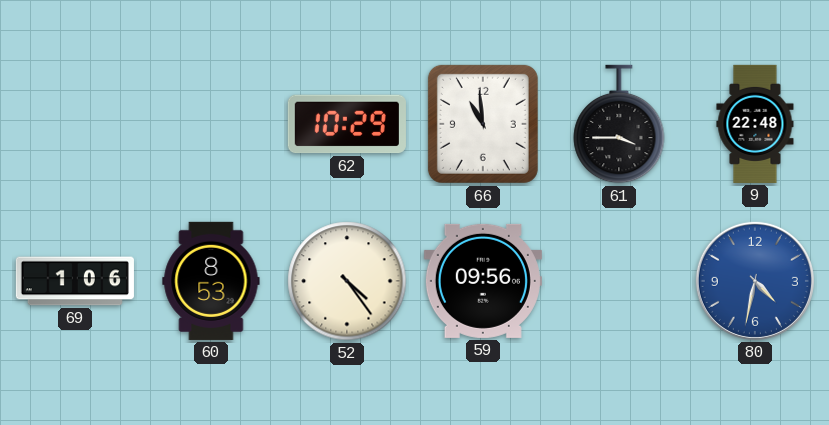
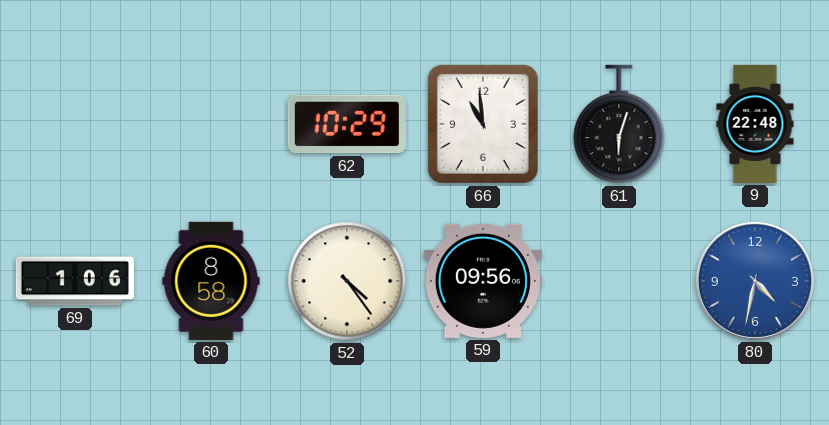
61: 3:45 -> 6:03 (619, 124)
60: 8:53 -> 8:58 (211, 281)
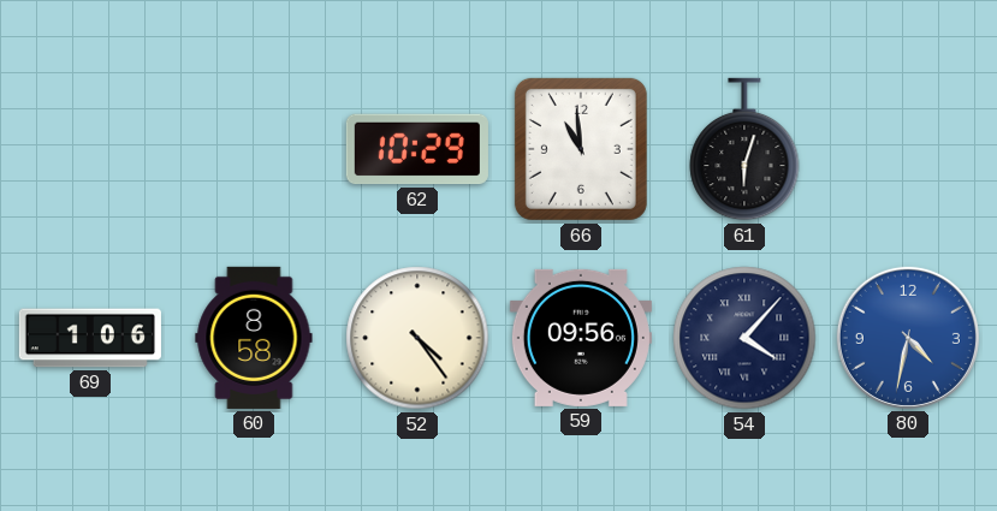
9: 22:48 -> none (755, 124)
54: none -> 4:07 (744, 338)
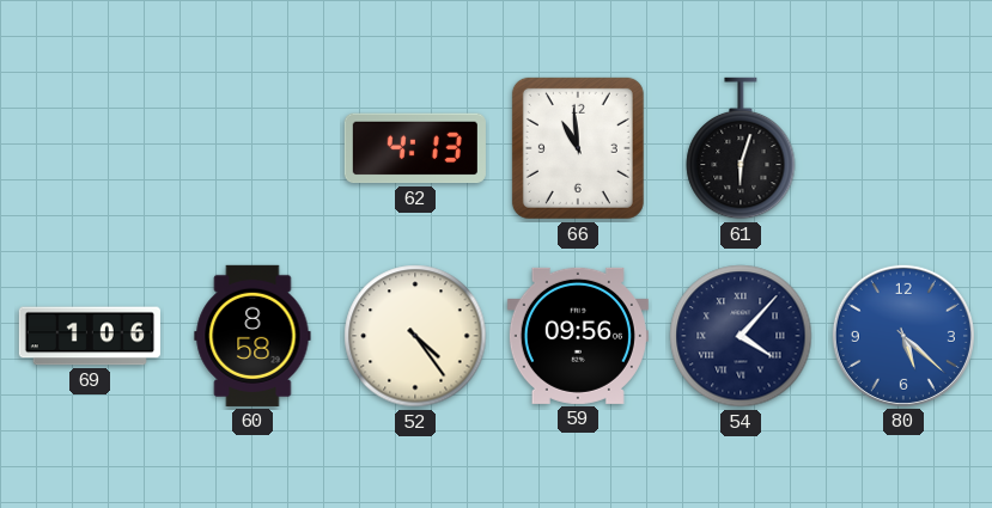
62: 10:29 -> 4:13 (415, 148)
80: 4:32 -> 5:22 (903, 336)
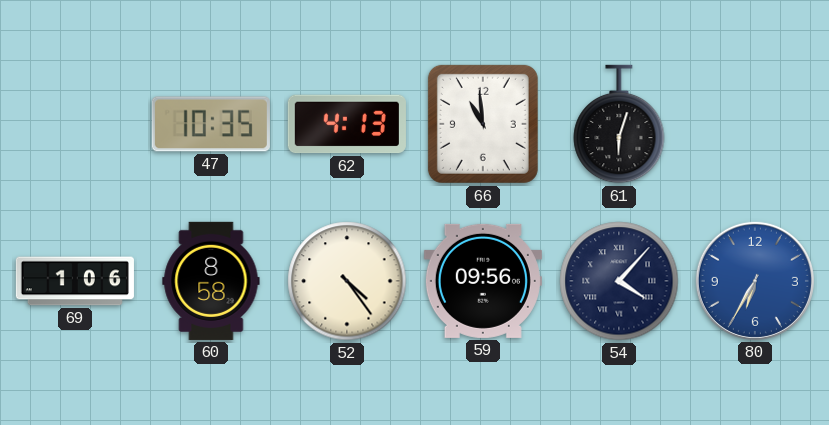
47: none -> 10:35 (211, 124)
80: 5:22 -> 6:35 (755, 281)
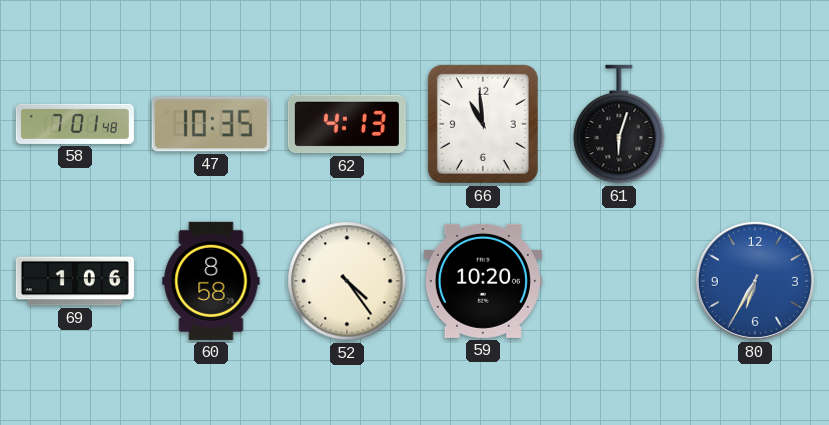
58: none -> 7:01 (75, 124)
59: 09:56 -> 10:20 (483, 281)
54: 4:07 -> none (619, 281)
